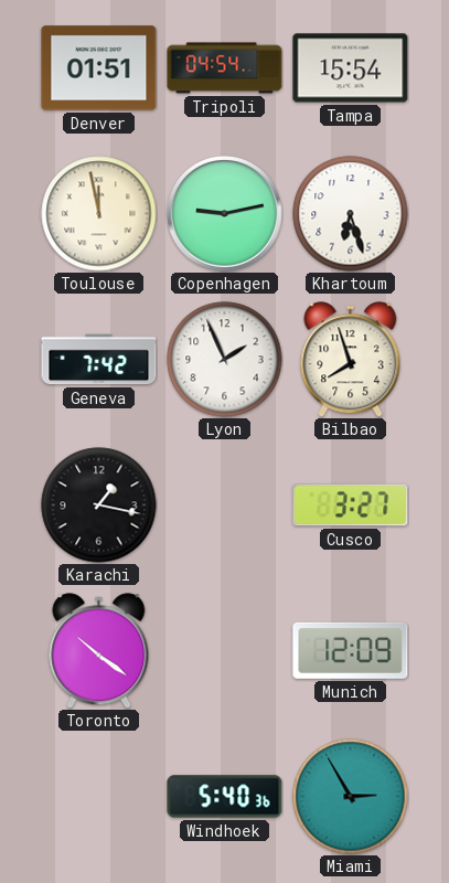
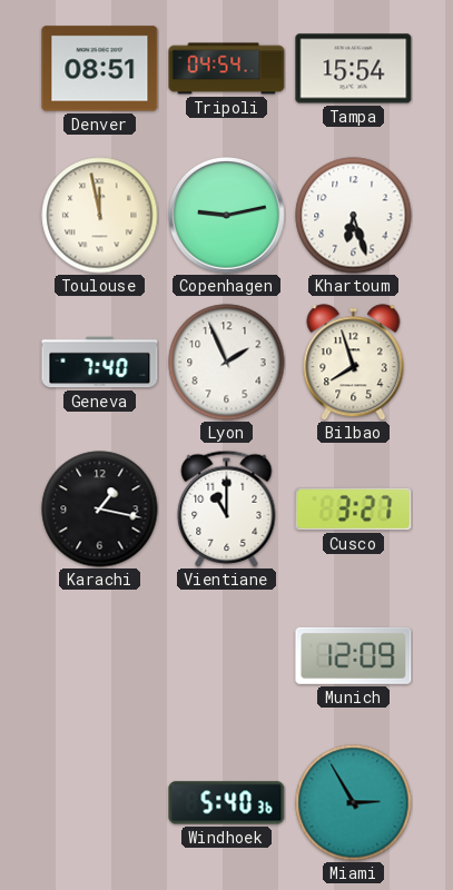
Denver: 01:51 -> 08:51 (100, 69)
Geneva: 7:42 -> 7:40 (100, 363)
Vientiane: none -> 11:00 (227, 508)
Toronto: 10:21 -> none (99, 651)
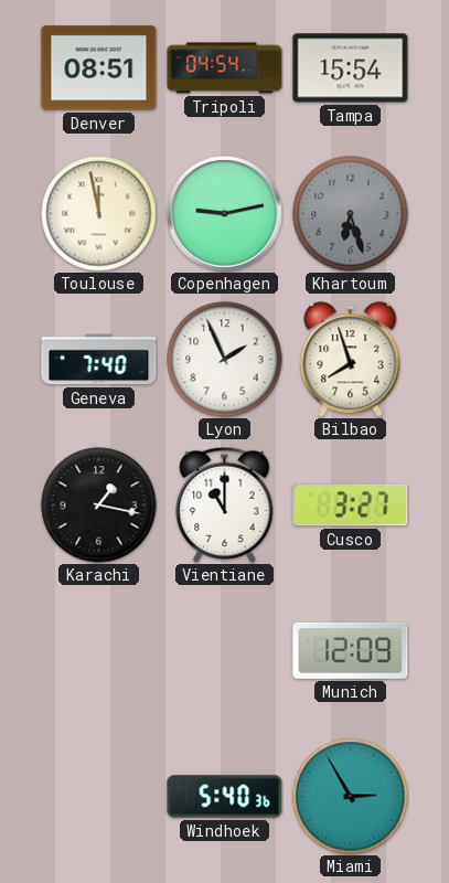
Khartoum dial: white -> grey (351, 214)
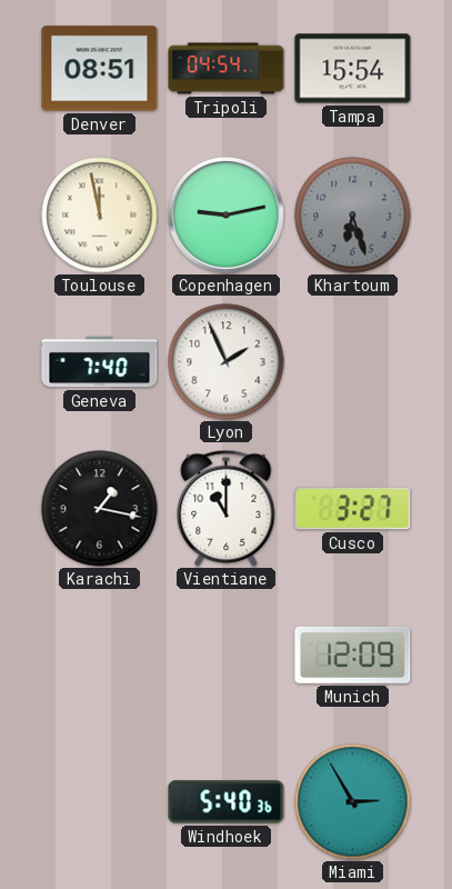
Bilbao: 7:57 -> none (351, 360)
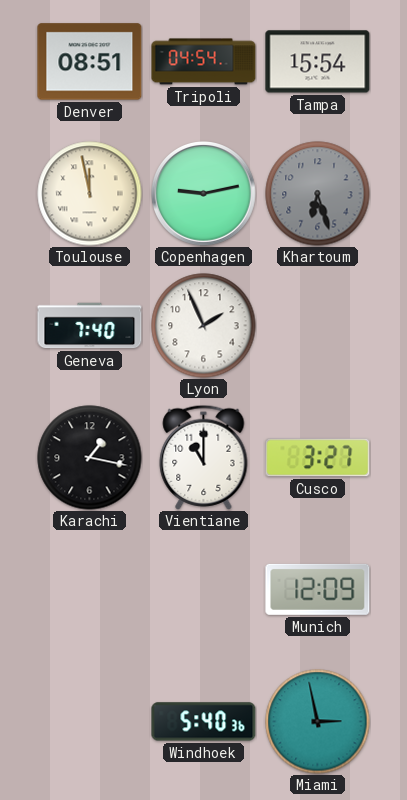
Miami: 2:55 -> 2:58 (318, 722)
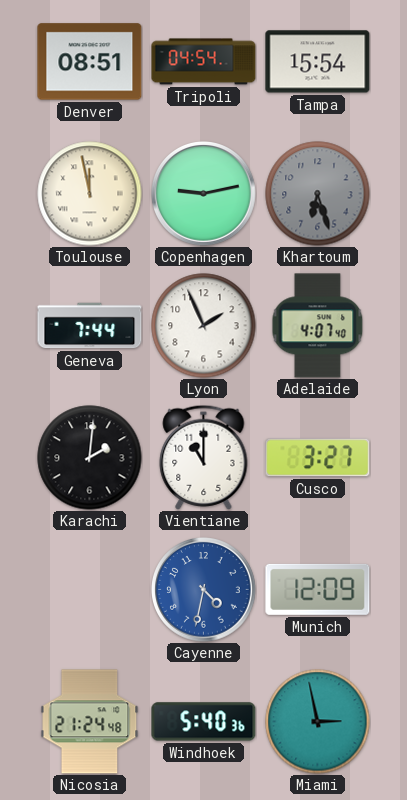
Geneva: 7:40 -> 7:44 (90, 326)
Adelaide: none -> 4:07 (318, 326)
Karachi: 1:17 -> 2:01 (90, 458)
Cayenne: none -> 4:32 (204, 590)
Nicosia: none -> 21:24 (90, 722)
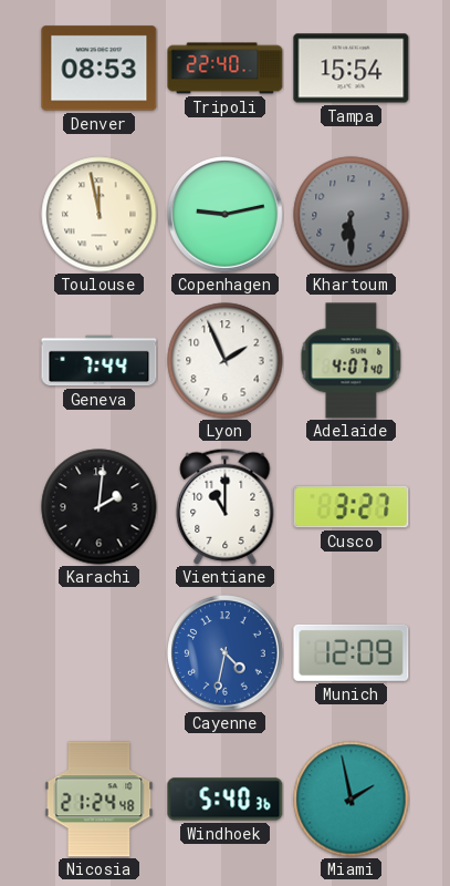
Denver: 08:51 -> 08:53 (100, 69)
Tripoli: 04:54 -> 22:40 (226, 69)
Khartoum: 6:27 -> 6:30 (352, 215)
Miami: 2:58 -> 1:58 (352, 800)
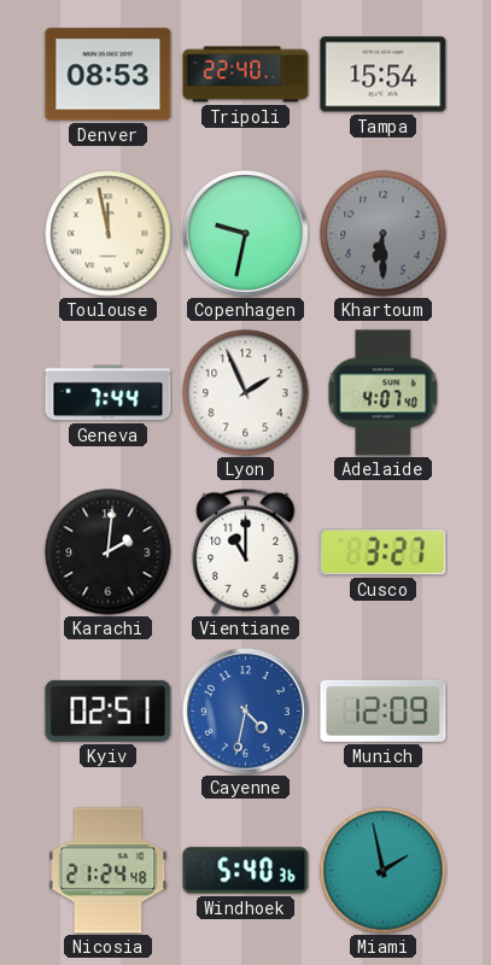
Copenhagen: 9:13 -> 9:32 (246, 234)
Kyiv: none -> 02:51 (109, 710)
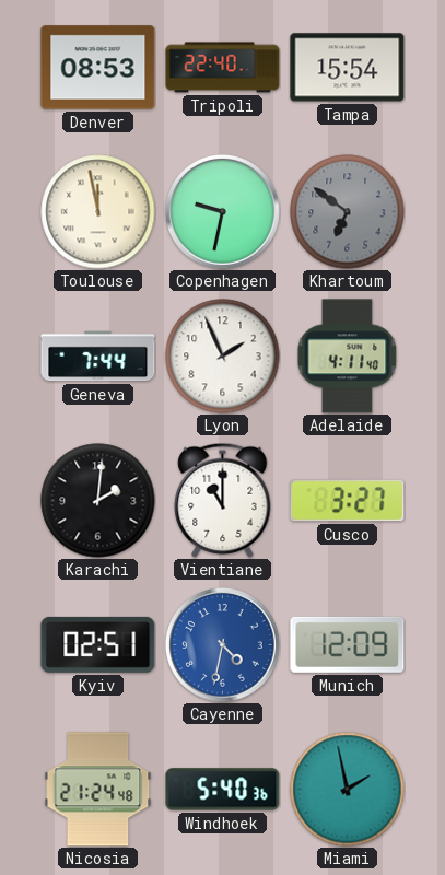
Khartoum: 6:30 -> 6:51 (348, 212)
Adelaide: 4:07 -> 4:11 (348, 357)
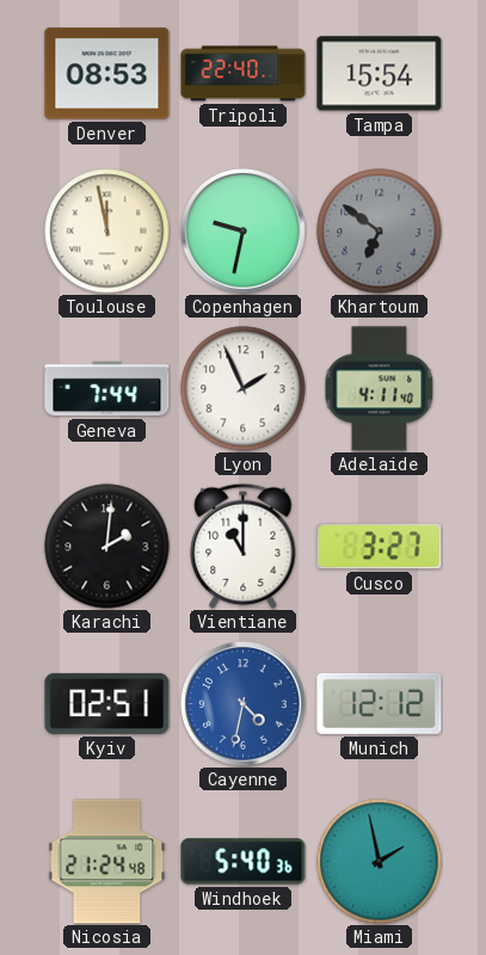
Munich: 12:09 -> 12:12 (380, 703)
